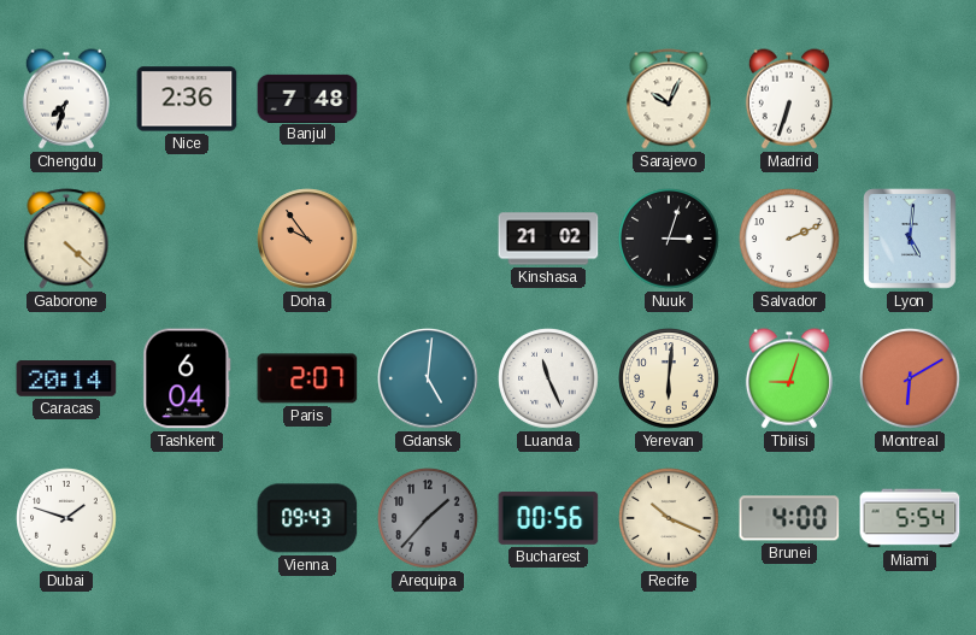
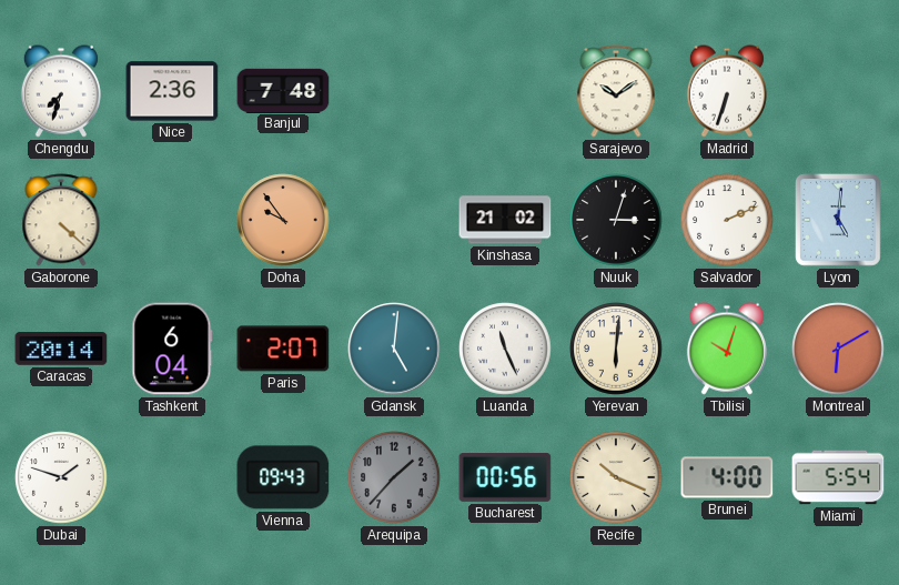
Sarajevo: 10:04 -> 10:09 (616, 91)
Tbilisi: 9:03 -> 10:03 (727, 349)
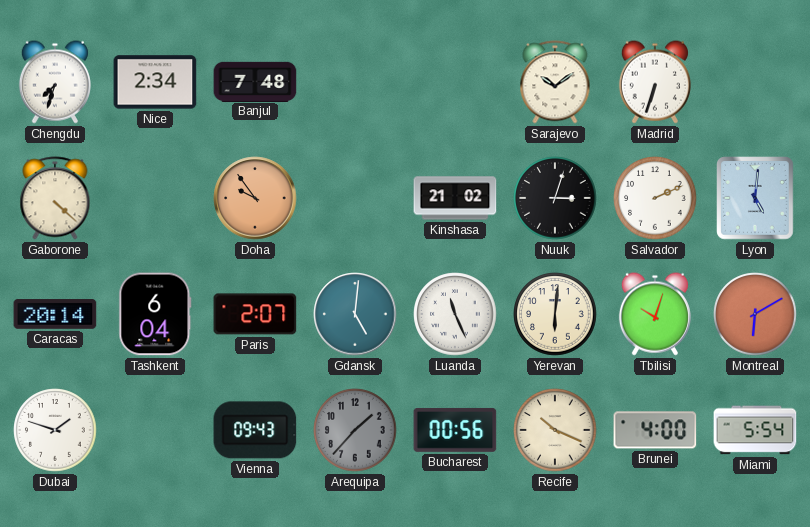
Nice: 2:36 -> 2:34 (155, 82)
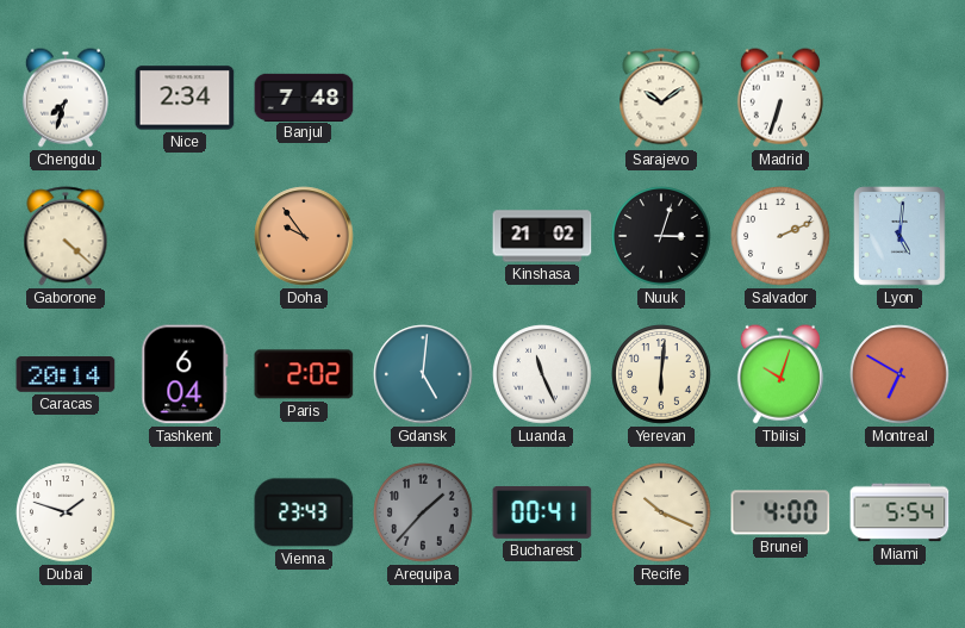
Paris: 2:07 -> 2:02 (304, 374)
Montreal: 6:10 -> 6:50 (899, 374)
Vienna: 09:43 -> 23:43 (304, 512)
Bucharest: 00:56 -> 00:41 (542, 512)
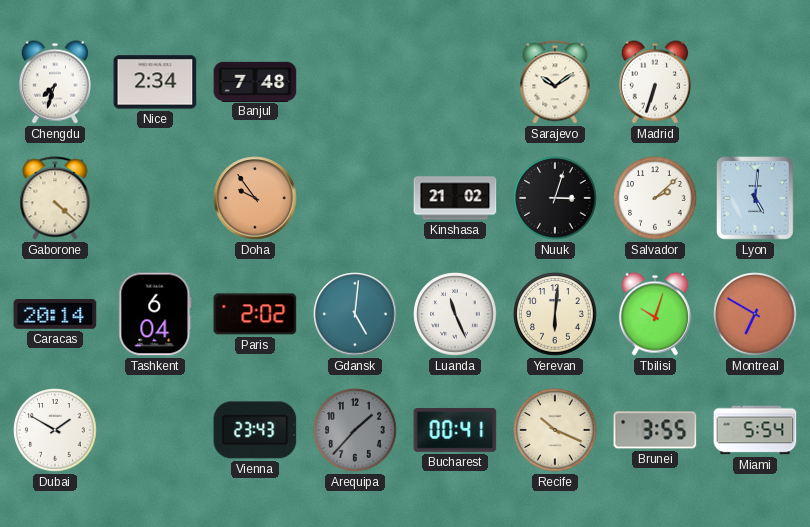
Salvador: 2:11 -> 2:08 (655, 198)
Dubai: 1:48 -> 1:50 (55, 430)
Brunei: 4:00 -> 3:55 (655, 430)
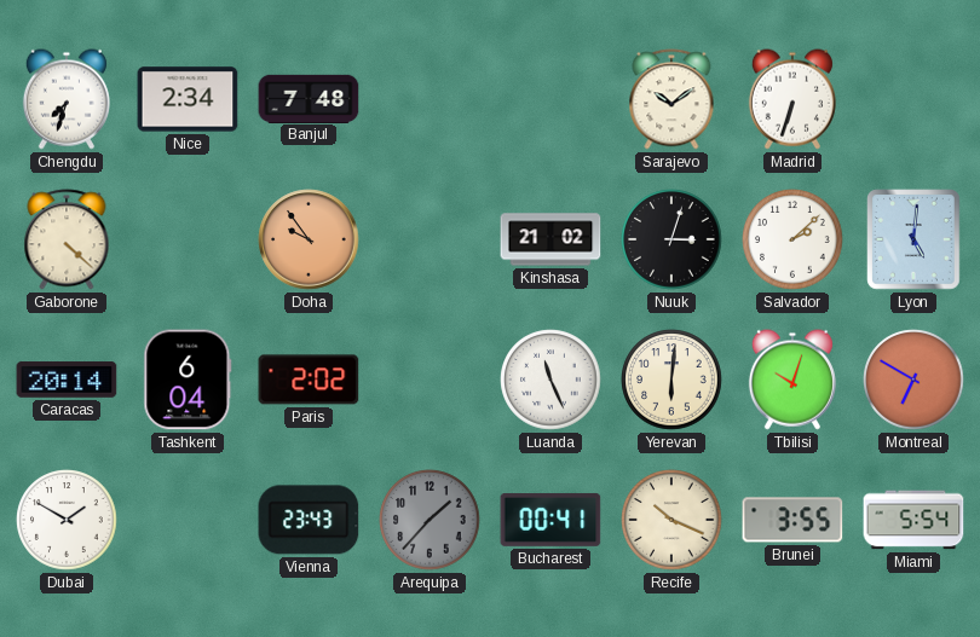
Gdansk: 5:01 -> none (355, 314)
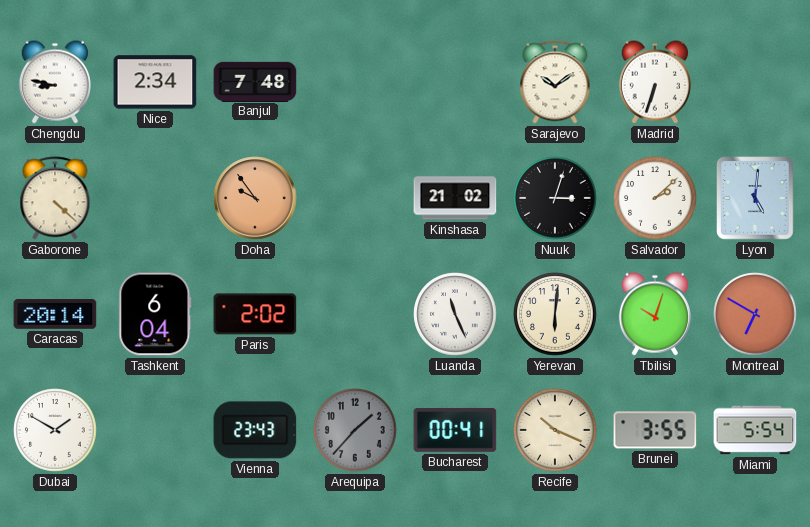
Chengdu: 7:33 -> 8:47 (55, 82)
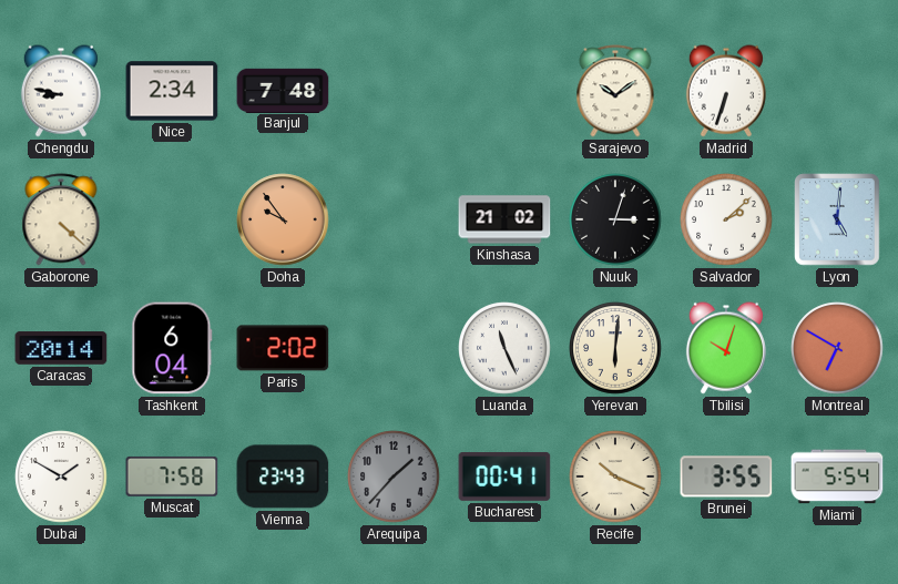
Muscat: none -> 7:58 (172, 477)
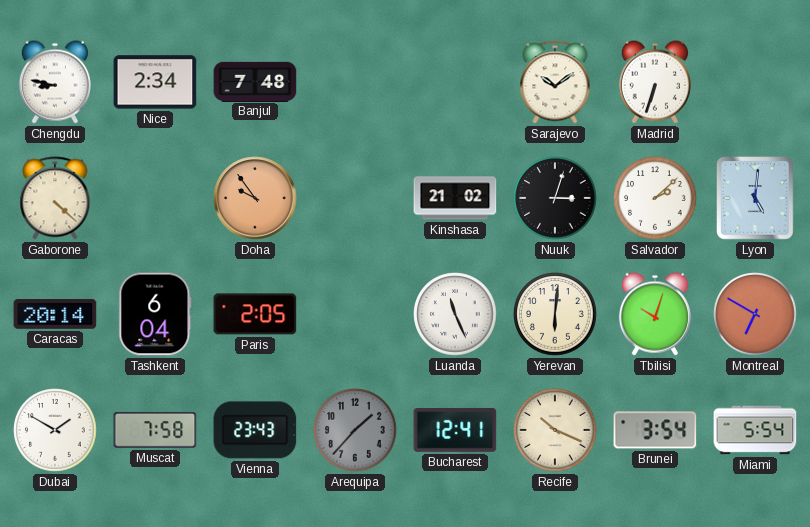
Paris: 2:02 -> 2:05 (255, 314)
Bucharest: 00:41 -> 12:41 (455, 430)
Brunei: 3:55 -> 3:54 (655, 430)
